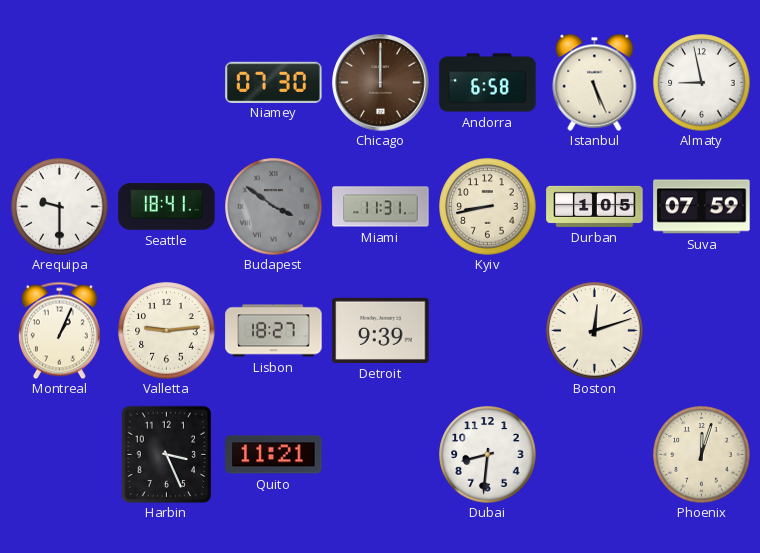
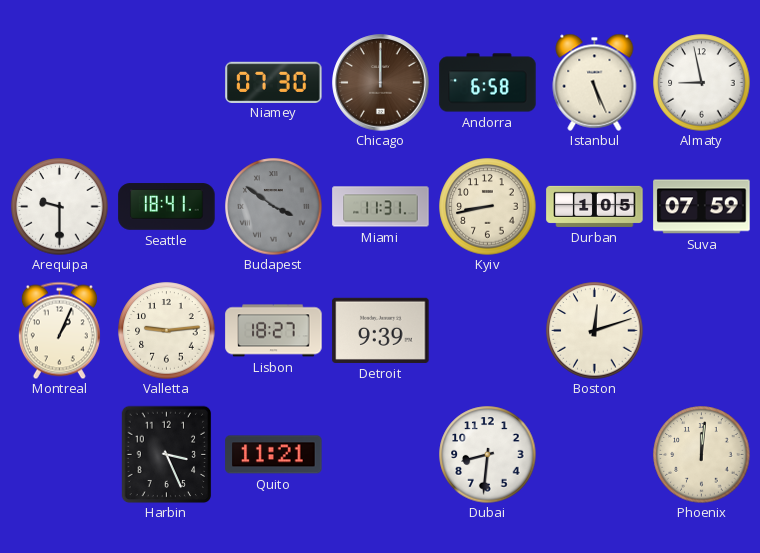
Phoenix: 12:03 -> 12:01 (702, 455)
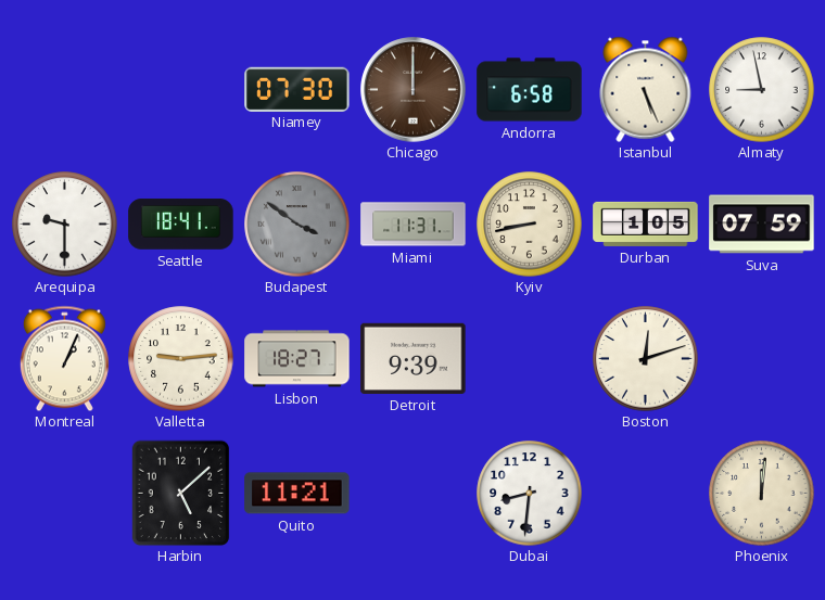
Harbin: 3:26 -> 5:08 (181, 493)
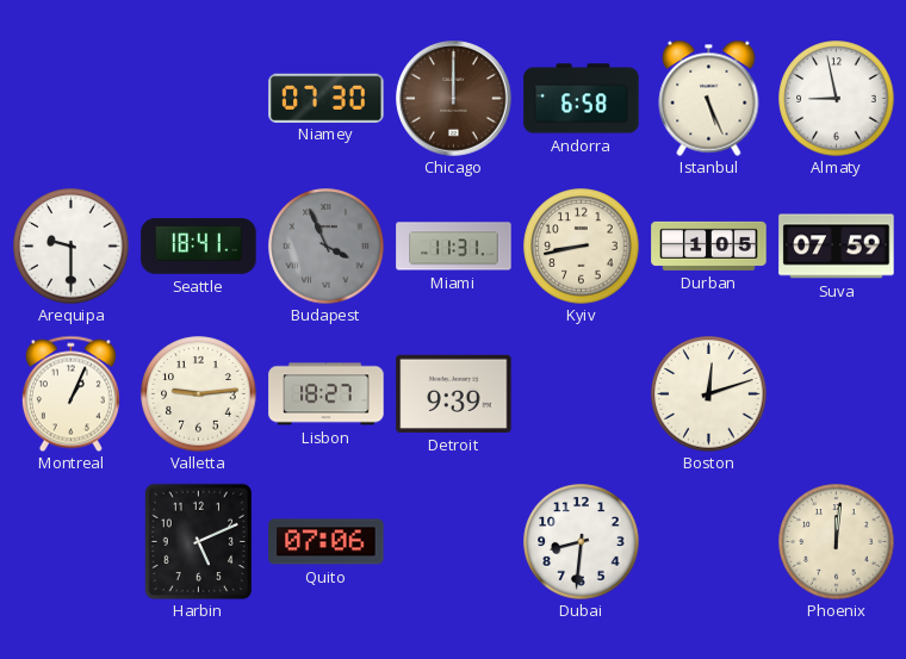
Budapest: 3:51 -> 3:56 (327, 247)
Harbin: 5:08 -> 5:11 (199, 541)
Quito: 11:21 -> 07:06 (327, 542)
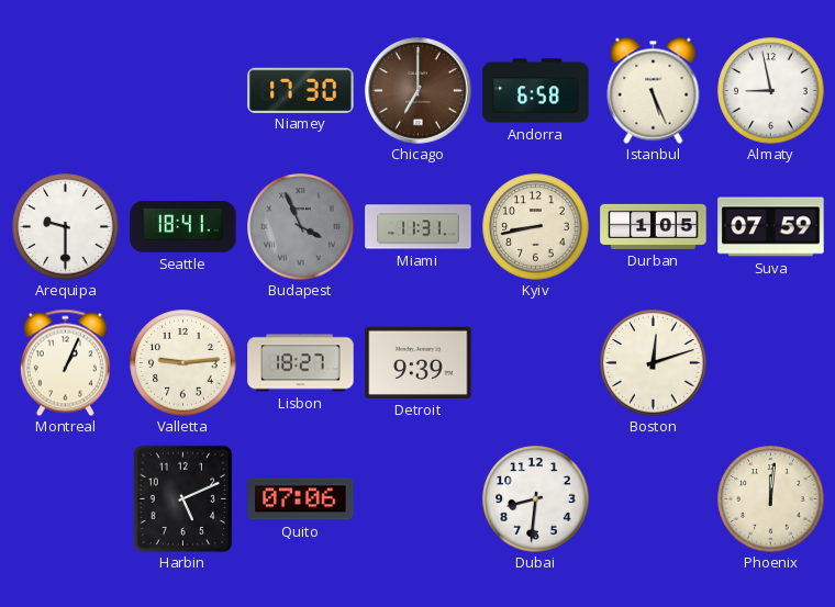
Niamey: 07:30 -> 17:30 (301, 90)
Chicago: 12:00 -> 7:00 (419, 91)
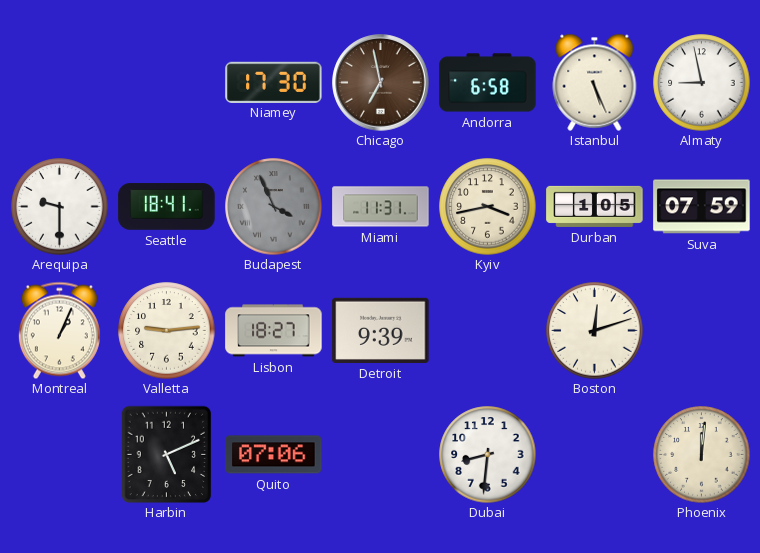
Chicago: 7:00 -> 6:58 (381, 83)
Kyiv: 8:43 -> 3:43 (488, 207)
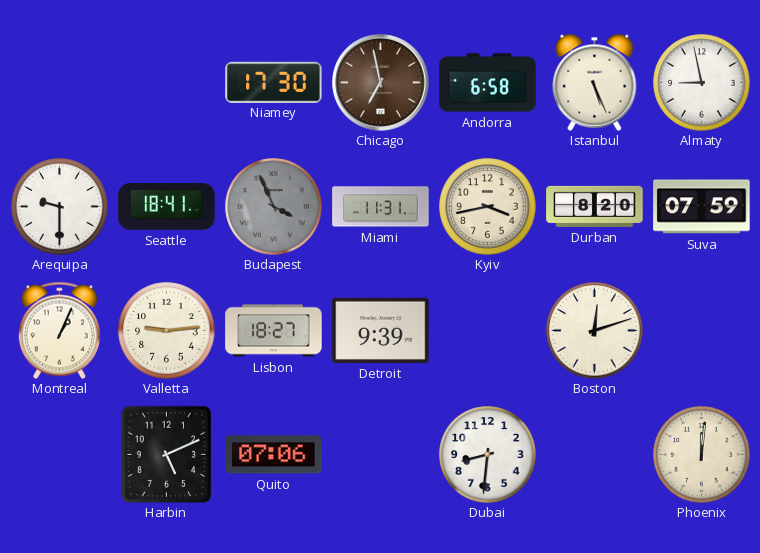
Durban: 1:05 -> 8:20 (595, 206)
